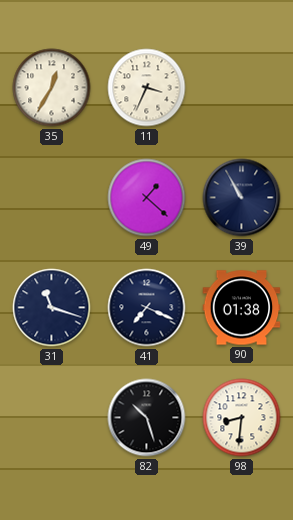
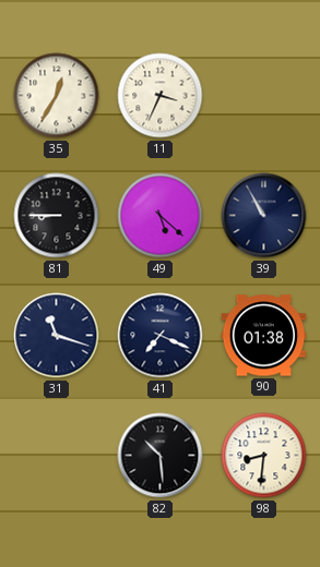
81: none -> 8:45 (57, 216)
49: 1:22 -> 5:22 (161, 216)
82: 10:27 -> 10:29 (161, 456)
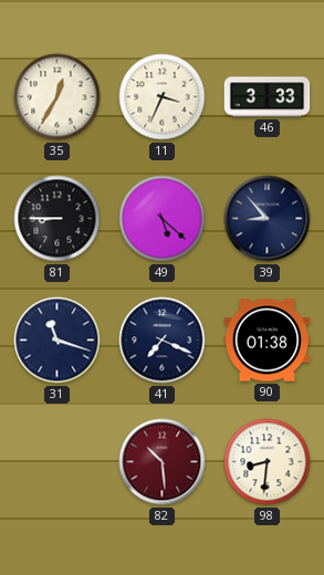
46: none -> 3:33 (268, 97)
39: 10:55 -> 8:53 (268, 219)
82 dial: black -> burgundy (163, 462)
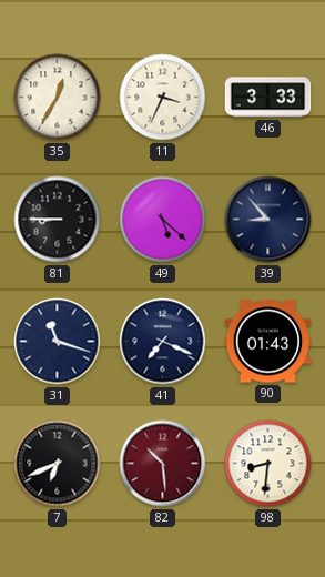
90: 01:38 -> 01:43 (268, 342)
7: none -> 6:41 (58, 464)
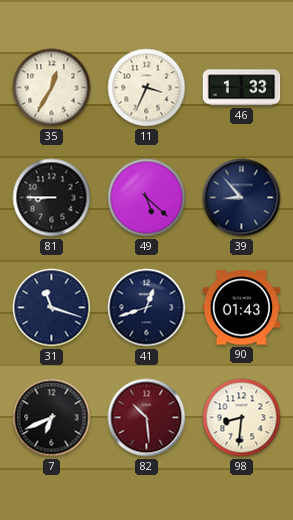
46: 3:33 -> 1:33 (242, 88)
41: 7:19 -> 12:42 (147, 308)
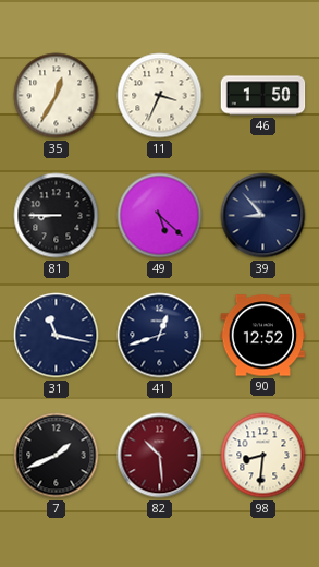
46: 1:33 -> 1:50 (263, 96)
31: 11:18 -> 11:17 (57, 336)
90: 01:43 -> 12:52 (263, 336)
7: 6:41 -> 1:41 (57, 456)
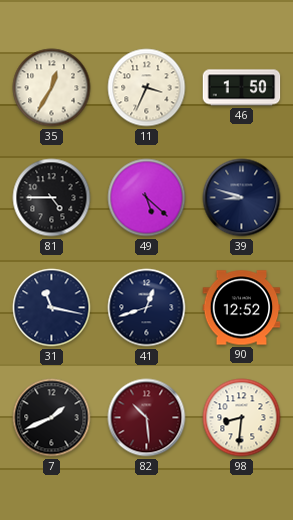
81: 8:45 -> 4:45 (52, 198)
39: 8:53 -> 8:48 (242, 198)
